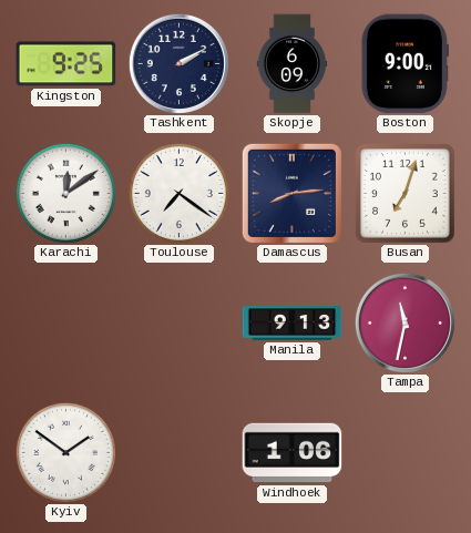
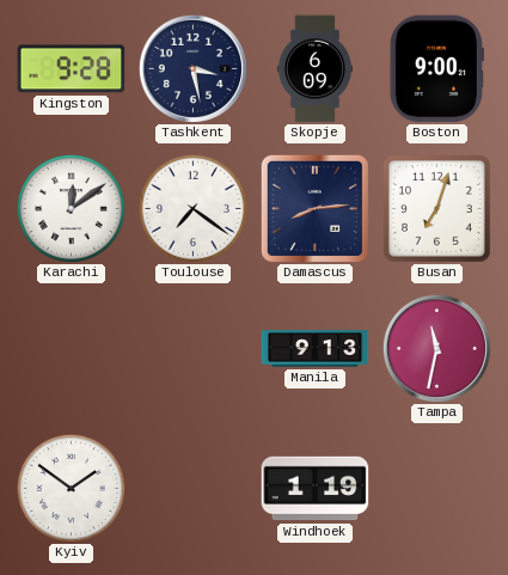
Kingston: 9:25 -> 9:28 (72, 69)
Tashkent: 2:10 -> 3:28 (192, 68)
Windhoek: 1:06 -> 1:19 (316, 489)
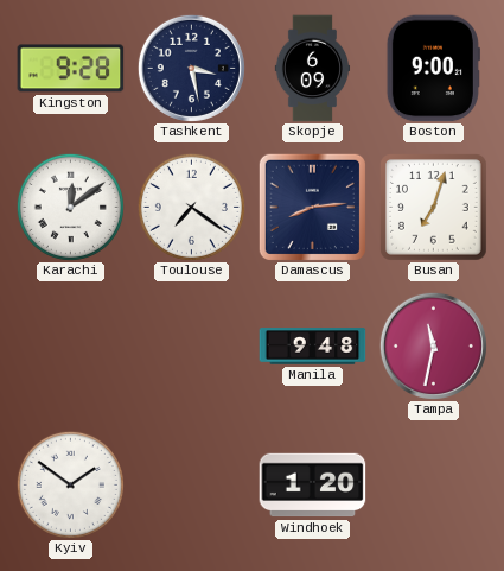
Manila: 9:13 -> 9:48 (313, 347)
Windhoek: 1:19 -> 1:20 (313, 486)
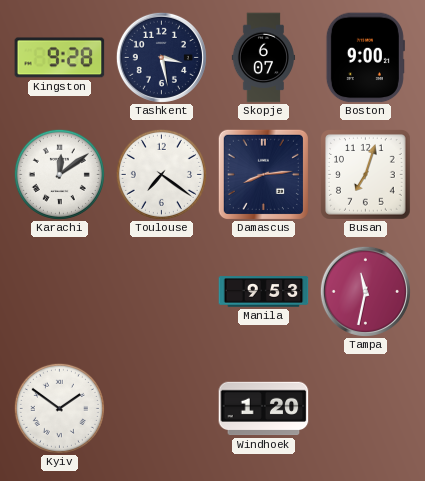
Skopje: 6:09 -> 6:07 (264, 58)
Manila: 9:48 -> 9:53 (264, 292)
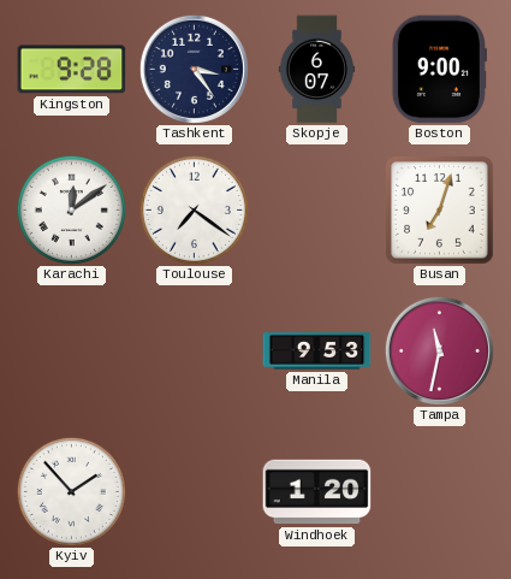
Tashkent: 3:28 -> 3:24 (194, 69)
Damascus: 8:14 -> none (263, 174)
Kyiv: 1:51 -> 1:53 (71, 491)
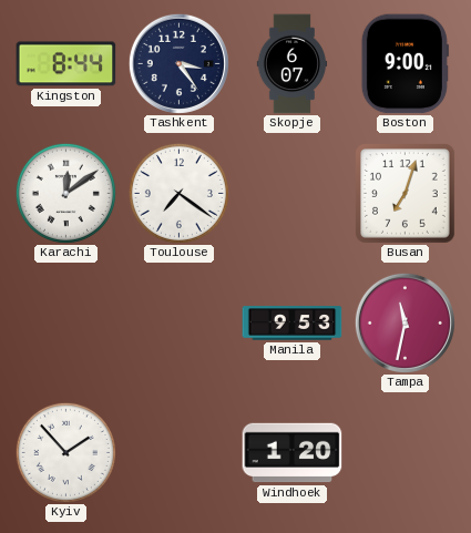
Kingston: 9:28 -> 8:44 (66, 64)
